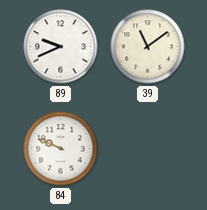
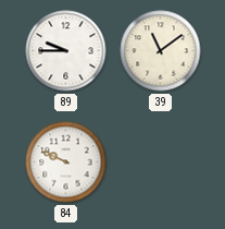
89: 9:41 -> 9:45 (66, 51)
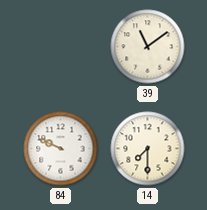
89: 9:45 -> none (66, 51)
14: none -> 7:30 (148, 149)
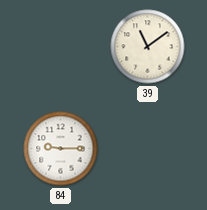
84: 9:49 -> 9:15 (61, 149)
14: 7:30 -> none (148, 149)
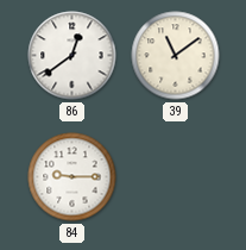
86: none -> 12:39 (72, 56)
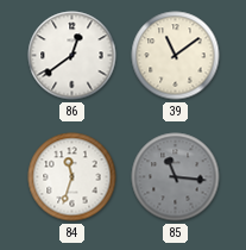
84: 9:15 -> 11:33 (72, 177)
85: none -> 11:16 (176, 177)
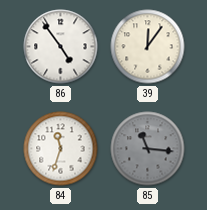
86: 12:39 -> 4:54 (61, 47)
39: 11:09 -> 12:06 (148, 47)
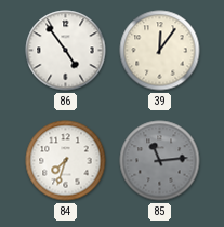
84: 11:33 -> 7:33 (66, 161)
85: 11:16 -> 11:14 (160, 161)
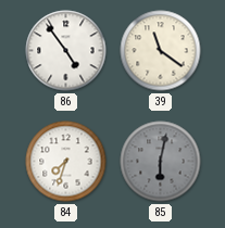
39: 12:06 -> 11:21 (161, 51)
85: 11:14 -> 6:02 (161, 162)
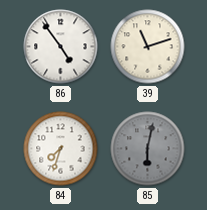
39: 11:21 -> 11:12 (148, 47)
